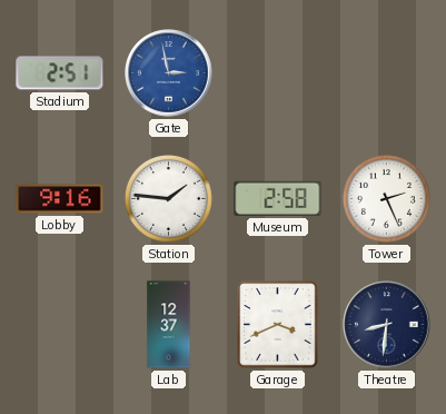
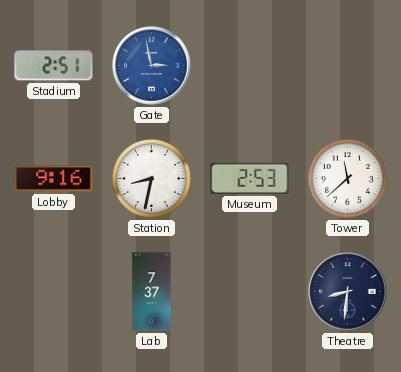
Station: 1:46 -> 8:32 (151, 178)
Museum: 2:58 -> 2:53 (250, 178)
Tower: 2:26 -> 11:38 (347, 178)
Lab: 12:37 -> 7:37 (152, 292)
Garage: 3:41 -> none (278, 325)
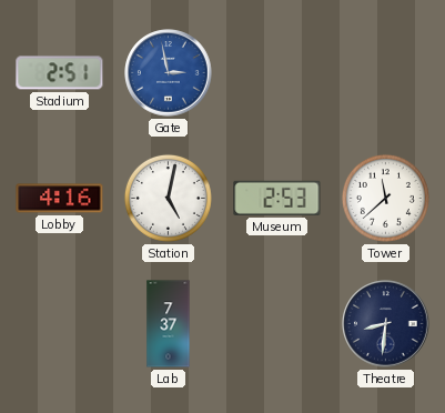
Lobby: 9:16 -> 4:16 (60, 199)
Station: 8:32 -> 5:02 (168, 198)
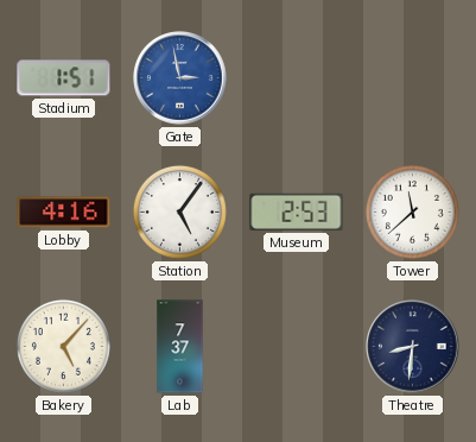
Stadium: 2:51 -> 1:51 (64, 78)
Station: 5:02 -> 5:06 (179, 211)
Bakery: none -> 5:07 (63, 346)
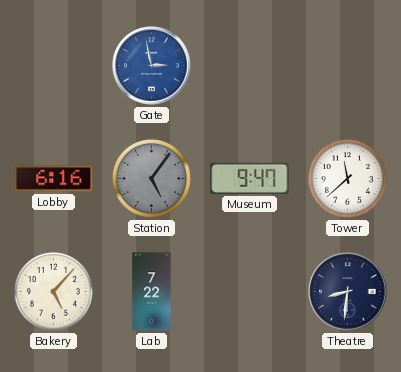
Stadium: 1:51 -> none (64, 78)
Lobby: 4:16 -> 6:16 (54, 179)
Station dial: white -> grey (151, 178)
Museum: 2:53 -> 9:47 (250, 178)
Lab: 7:37 -> 7:22 (152, 292)
